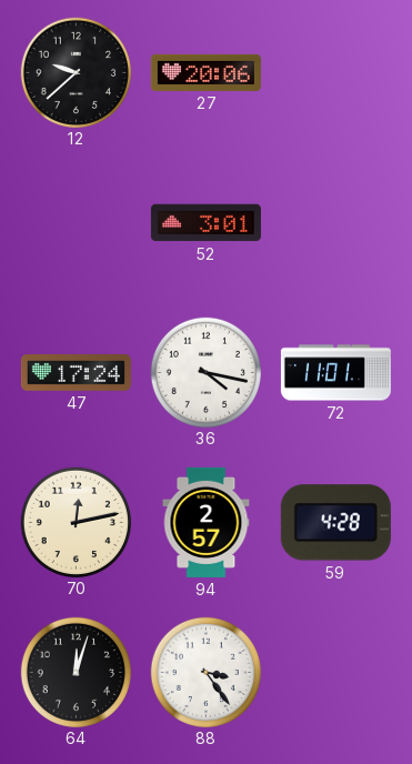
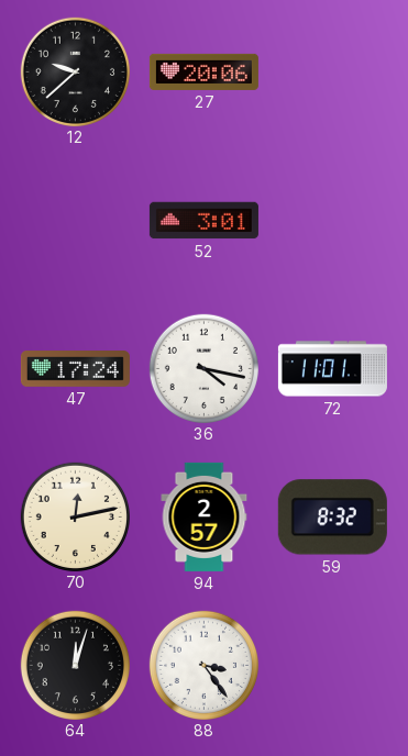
59: 4:28 -> 8:32 (332, 518)
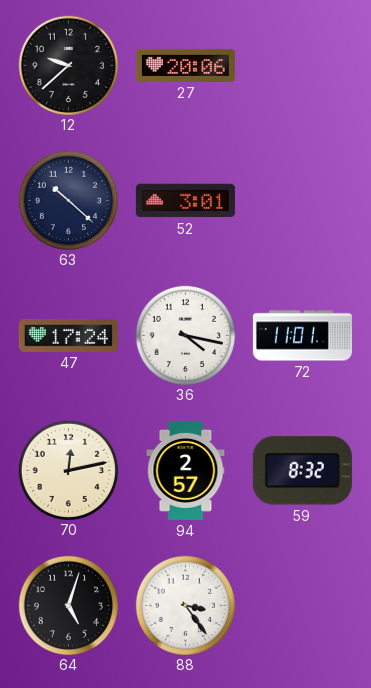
63: none -> 10:22 (68, 200)
64: 12:03 -> 5:03 (68, 605)
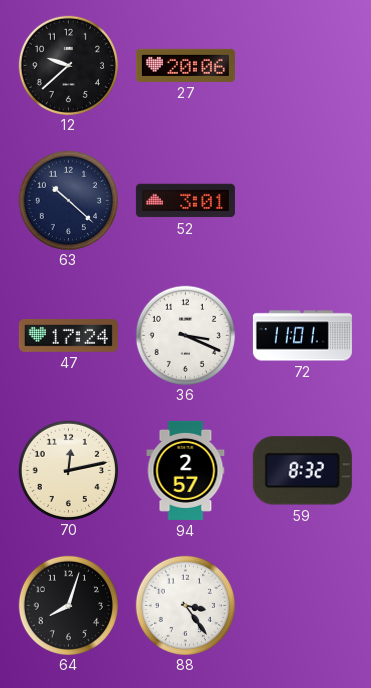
36: 4:17 -> 3:19 (185, 335)
64: 5:03 -> 8:03 (68, 605)
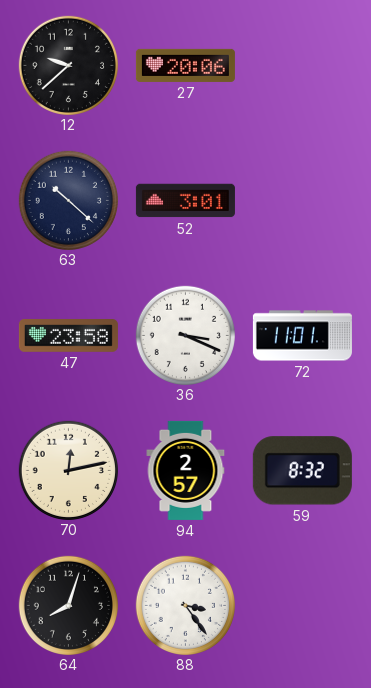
47: 17:24 -> 23:58 (68, 336)
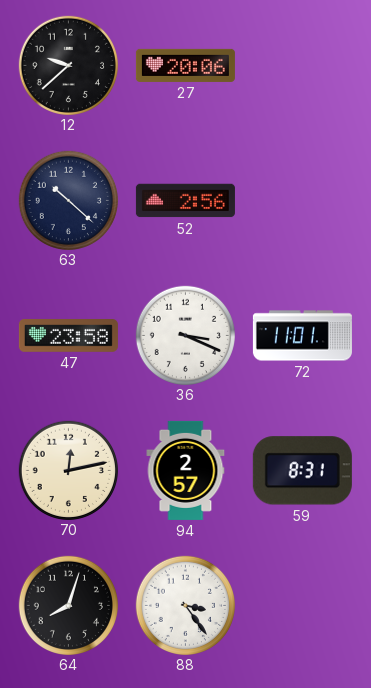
52: 3:01 -> 2:56 (185, 201)
59: 8:32 -> 8:31 (302, 471)
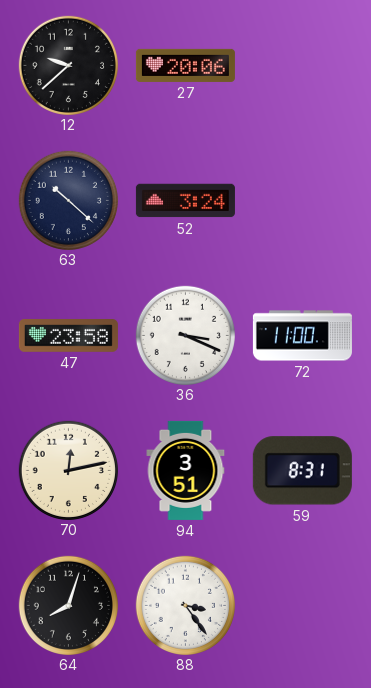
52: 2:56 -> 3:24 (185, 201)
72: 11:01 -> 11:00 (302, 336)
94: 2:57 -> 3:51 (186, 470)
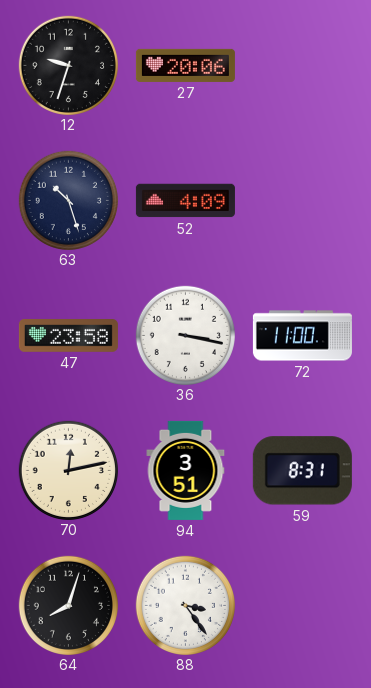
12: 9:38 -> 9:33 (68, 65)
63: 10:22 -> 10:27 (68, 200)
52: 3:24 -> 4:09 (185, 201)
36: 3:19 -> 3:17 (185, 335)
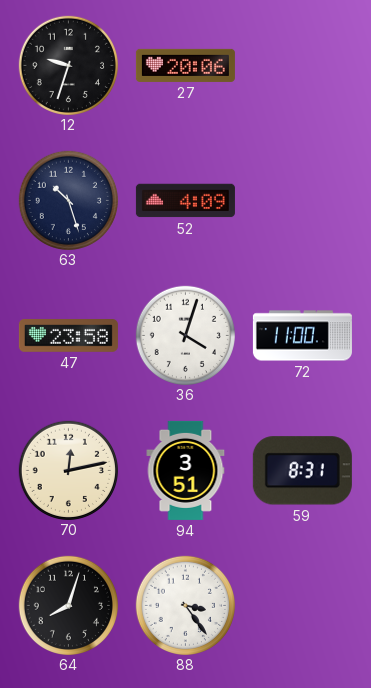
36: 3:17 -> 4:03 (185, 335)
